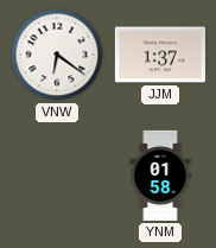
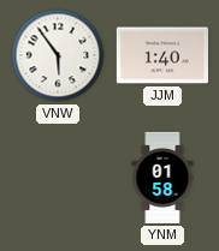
VNW: 6:21 -> 5:54 (58, 55)
JJM: 1:37 -> 1:40 (162, 55)
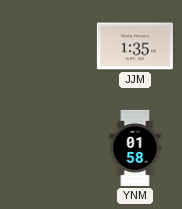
VNW: 5:54 -> none (58, 55)
JJM: 1:40 -> 1:35 (135, 46)
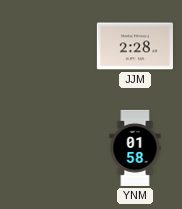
JJM: 1:35 -> 2:28 (135, 46)
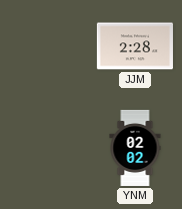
YNM: 01:58 -> 02:02 (135, 148)
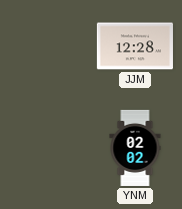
JJM: 2:28 -> 12:28 (135, 46)
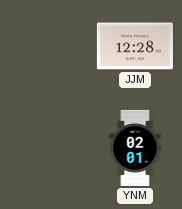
YNM: 02:02 -> 02:01 (135, 148)
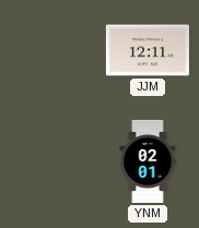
JJM: 12:28 -> 12:11 (148, 50)
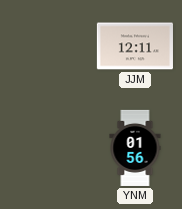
YNM: 02:01 -> 01:56 (135, 148)
